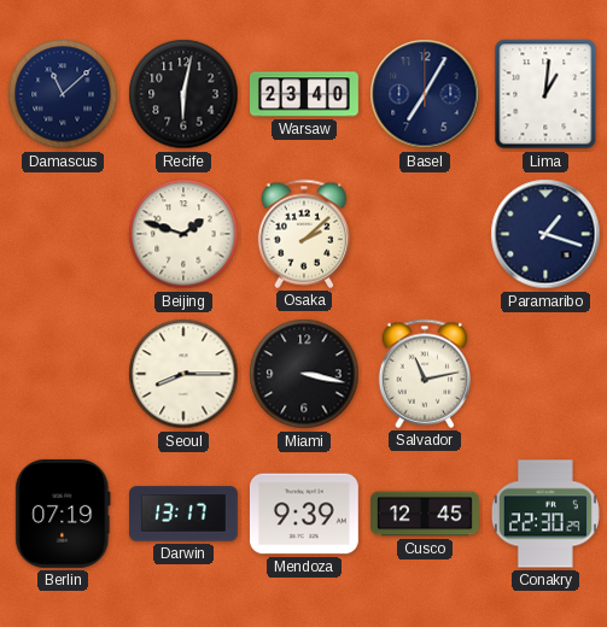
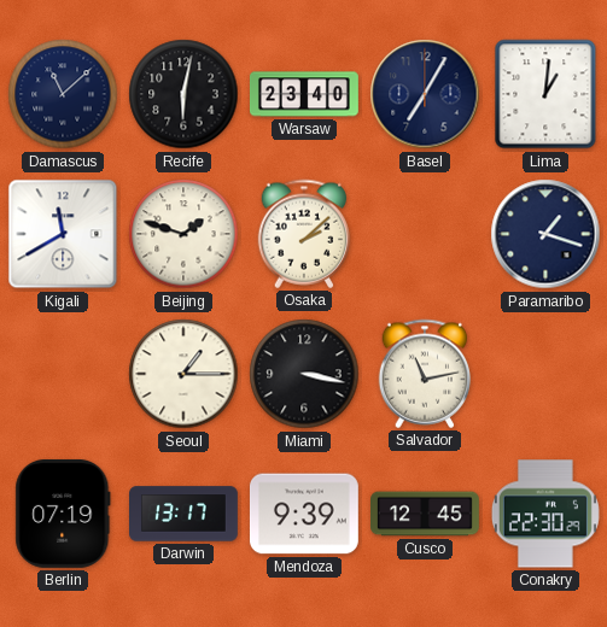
Kigali: none -> 11:40 (63, 234)
Seoul: 8:15 -> 1:15 (183, 374)
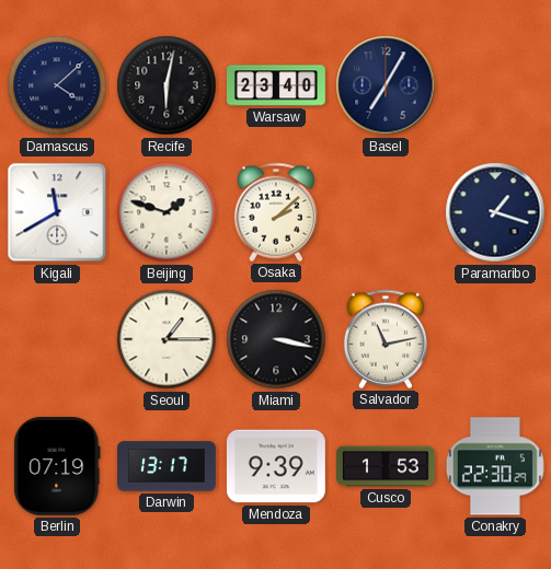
Damascus: 11:08 -> 4:08 (57, 85)
Lima: 1:01 -> none (545, 94)
Cusco: 12:45 -> 1:53 (387, 466)
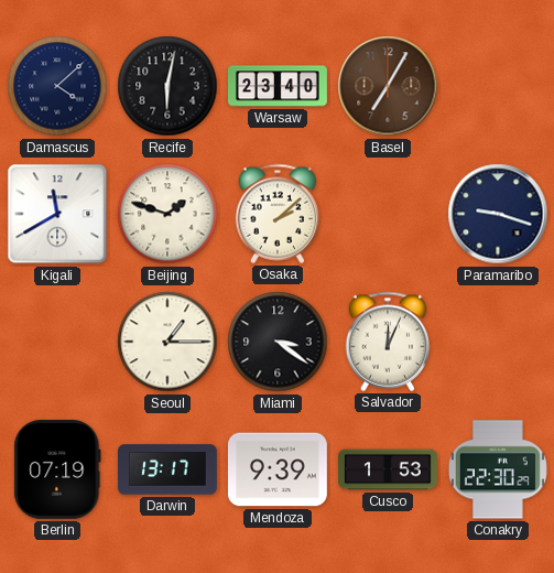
Basel dial: navy -> brown (388, 86)
Paramaribo: 1:18 -> 9:18 (498, 214)
Miami: 3:17 -> 3:21 (278, 342)
Salvador: 11:13 -> 12:04 (388, 342)
